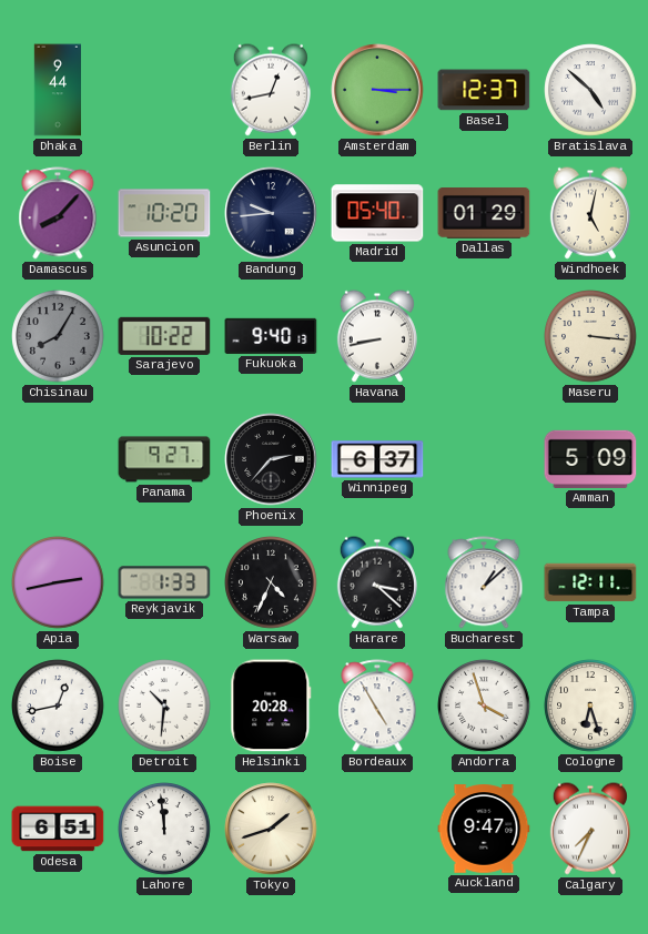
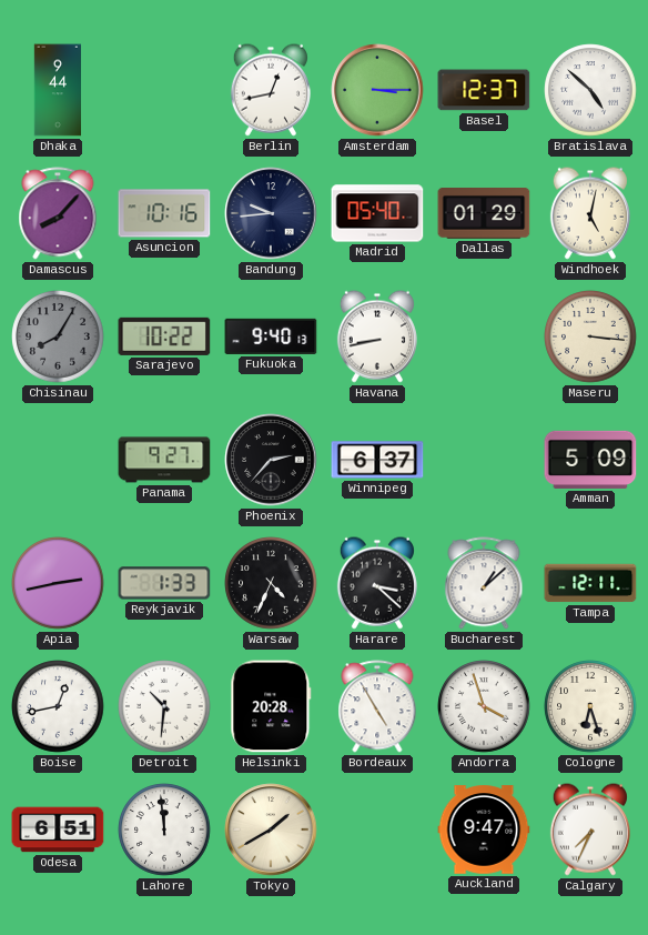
Asuncion: 10:20 -> 10:16 (164, 213)
Tokyo: 1:42 -> 1:40 (271, 830)
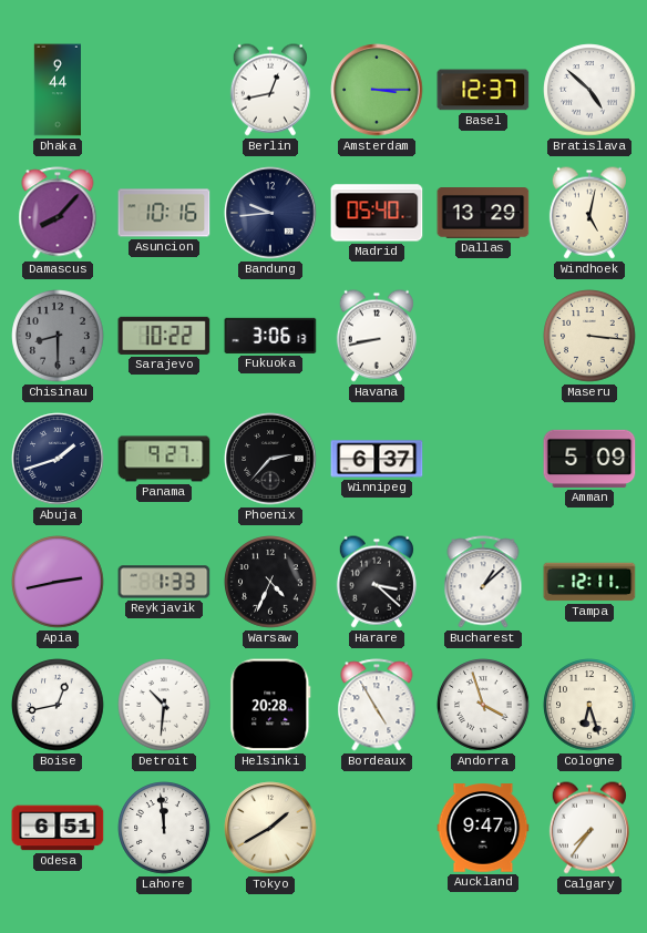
Dallas: 01:29 -> 13:29 (483, 214)
Chisinau: 8:05 -> 8:30 (58, 336)
Fukuoka: 9:40 -> 3:06 (270, 336)
Abuja: none -> 1:42 (58, 459)
Calgary: 7:34 -> 7:36 (589, 828)
